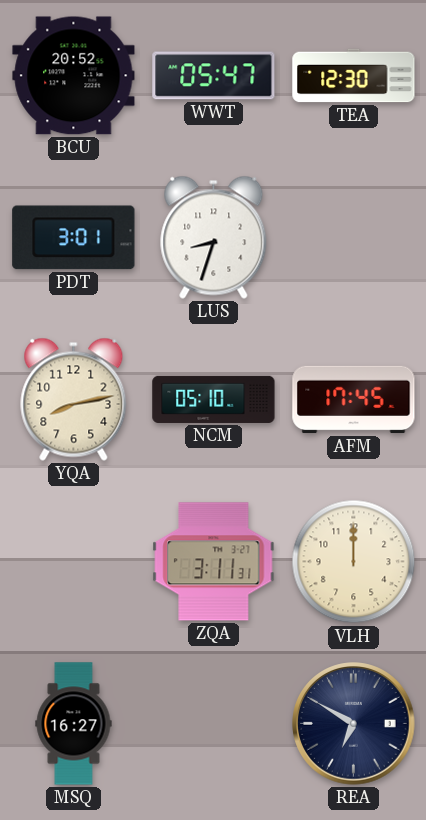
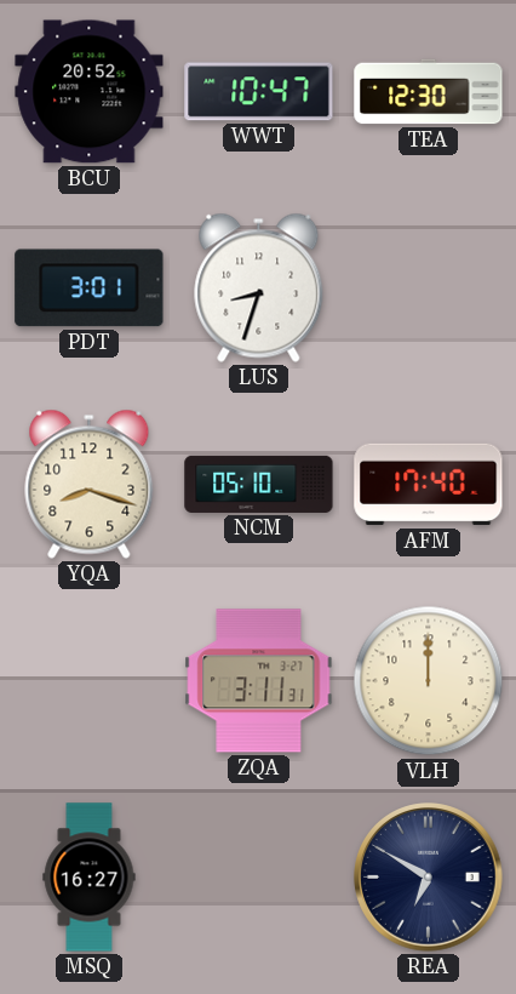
WWT: 05:47 -> 10:47 (259, 92)
YQA: 8:13 -> 8:18 (90, 484)
AFM: 17:45 -> 17:40 (429, 485)
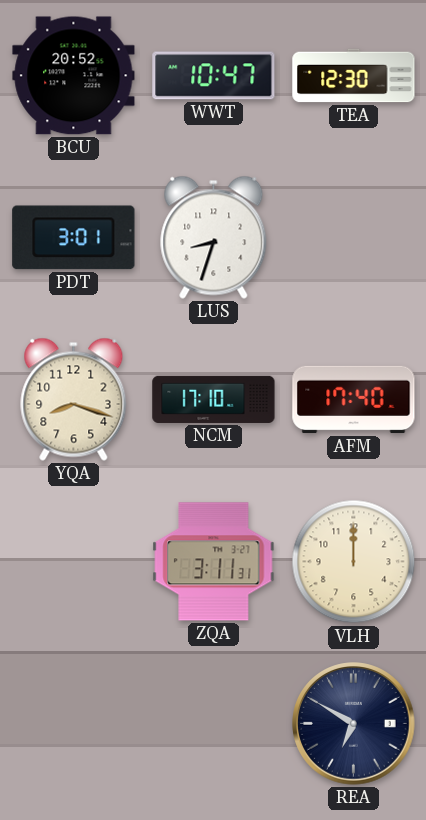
NCM: 05:10 -> 17:10 (214, 399)
MSQ: 16:27 -> none (90, 878)
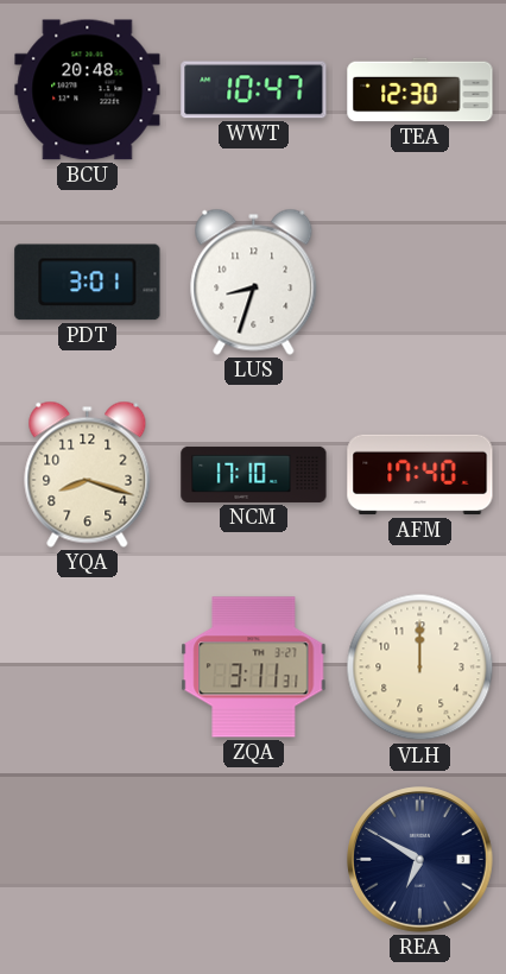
BCU: 20:52 -> 20:48 (88, 90)
